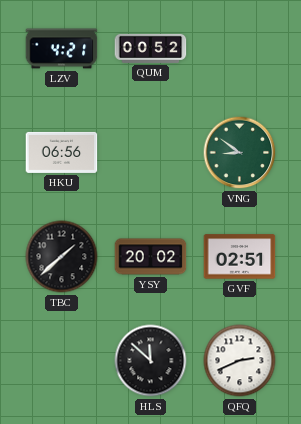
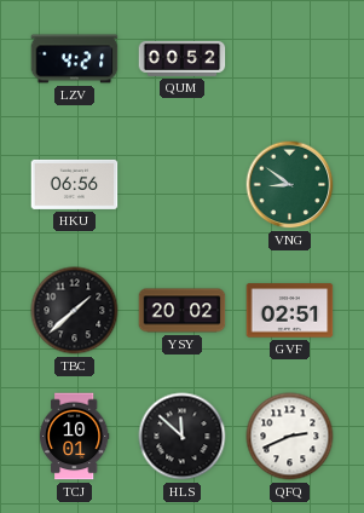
TCJ: none -> 10:01 (75, 437)
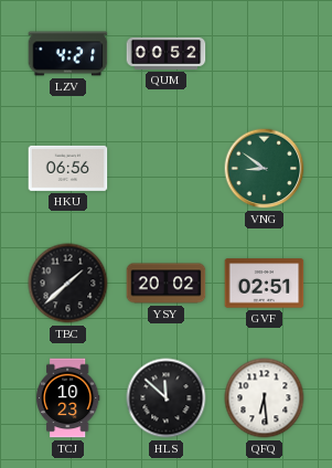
TCJ: 10:01 -> 10:23 (68, 398)
QFQ: 2:41 -> 6:29 (265, 398)
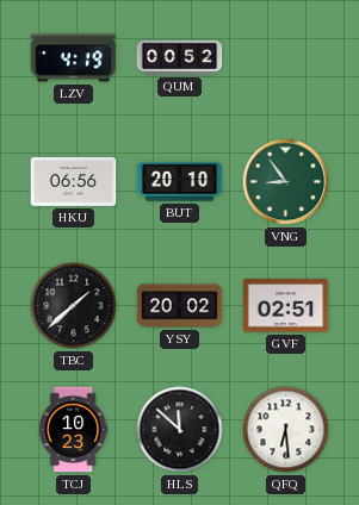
LZV: 4:21 -> 4:19 (74, 58)
BUT: none -> 20:10 (180, 182)
VNG: 8:51 -> 8:54 (286, 182)
